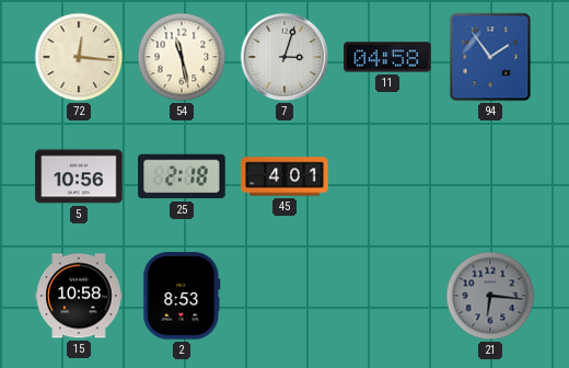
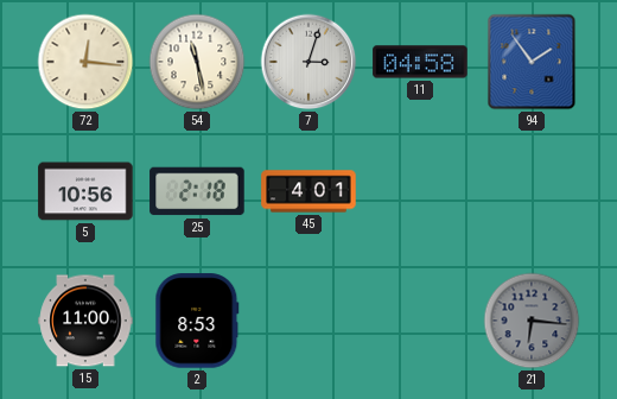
15: 10:58 -> 11:00 (85, 321)
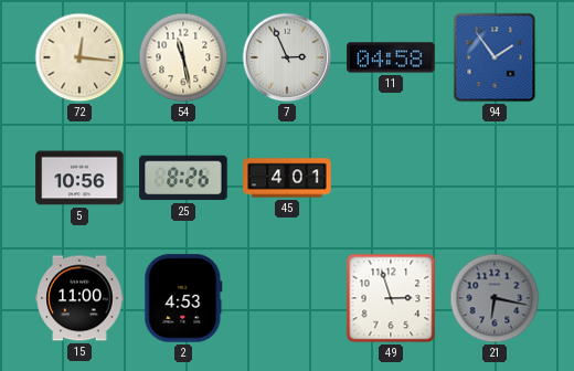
7: 3:03 -> 2:56 (287, 57)
25: 2:18 -> 8:26 (183, 178)
2: 8:53 -> 4:53 (183, 298)
49: none -> 2:57 (391, 298)
21: 6:16 -> 6:17 (495, 298)
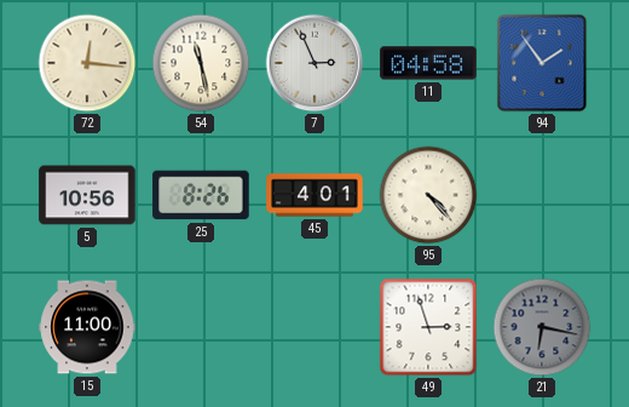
95: none -> 4:23 (428, 195)
2: 4:53 -> none (183, 298)
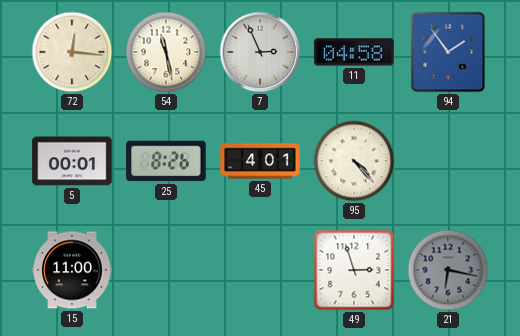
5: 10:56 -> 00:01 (72, 161)
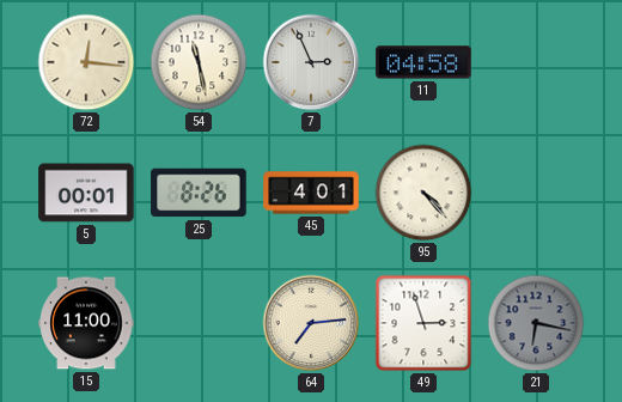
94: 1:54 -> none (448, 52)
64: none -> 7:14 (311, 323)
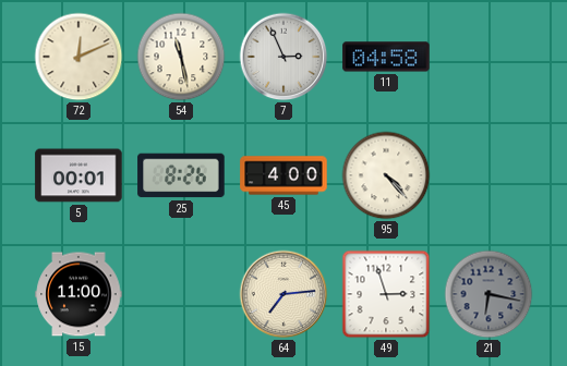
72: 12:16 -> 12:11 (79, 57)
45: 4:01 -> 4:00 (283, 175)
